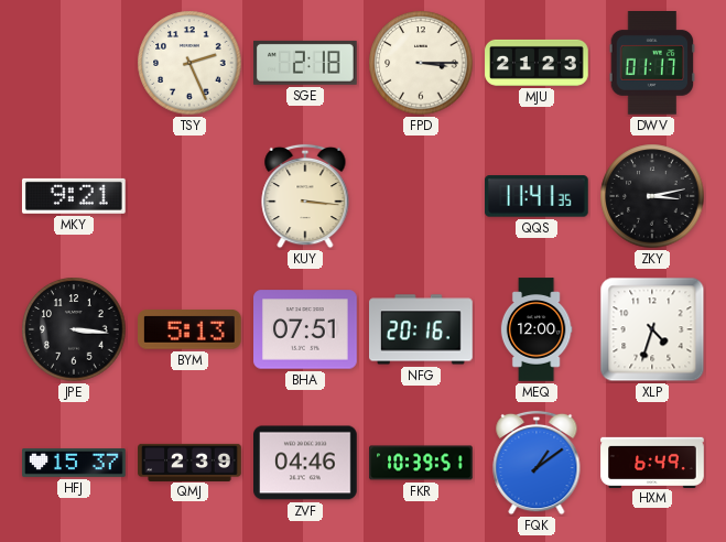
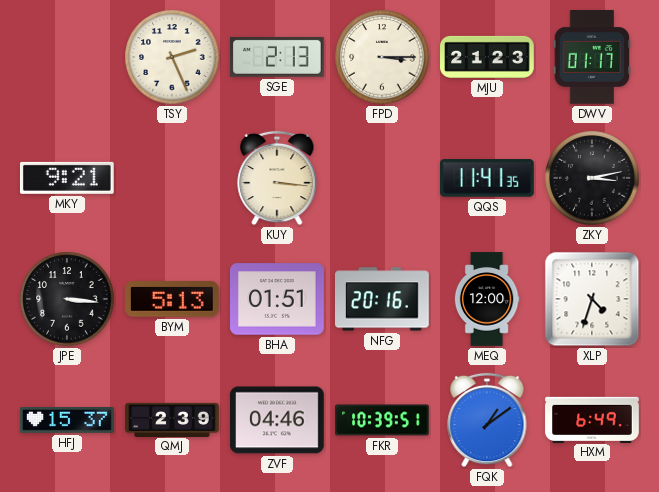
SGE: 2:18 -> 2:13 (278, 57)
BHA: 07:51 -> 01:51 (278, 299)
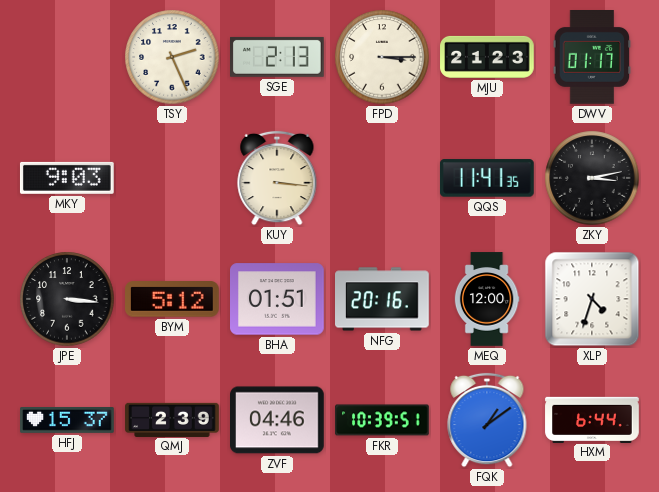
MKY: 9:21 -> 9:03 (67, 178)
BYM: 5:13 -> 5:12 (173, 299)
HXM: 6:49 -> 6:44 (592, 419)
